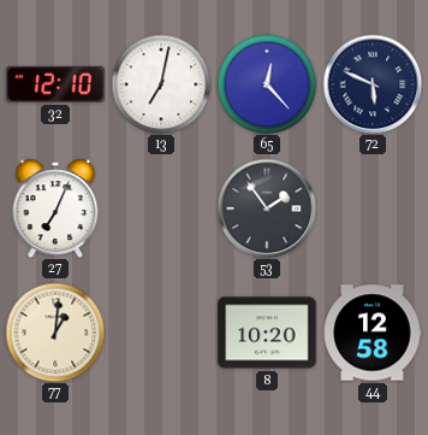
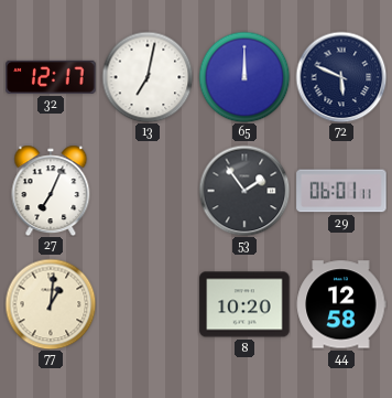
32: 12:10 -> 12:17 (51, 77)
65: 12:23 -> 12:00 (244, 77)
29: none -> 06:01 (341, 191)
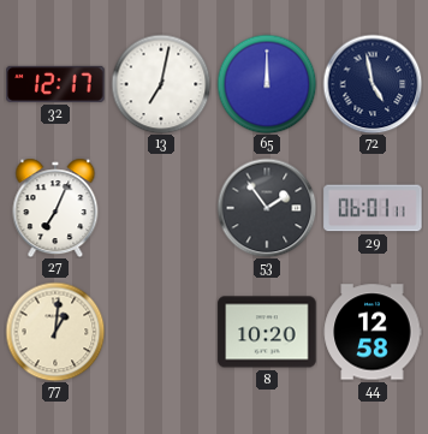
72: 5:49 -> 4:58 (373, 84)
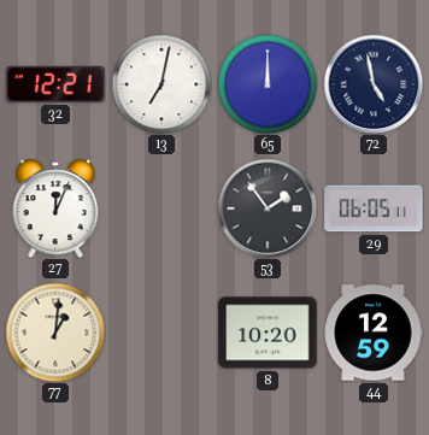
32: 12:17 -> 12:21 (55, 84)
27: 7:04 -> 12:04 (55, 208)
29: 06:01 -> 06:05 (374, 208)
44: 12:58 -> 12:59 (374, 333)
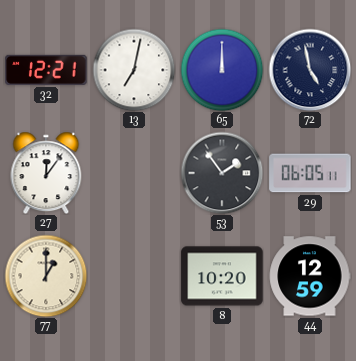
27: 12:04 -> 12:06 (46, 173)
77: 1:01 -> 1:00 (46, 276)
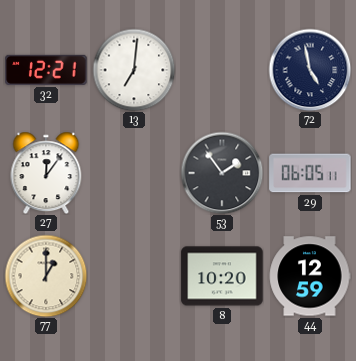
13: 7:02 -> 7:01 (134, 70)
65: 12:00 -> none (222, 70)
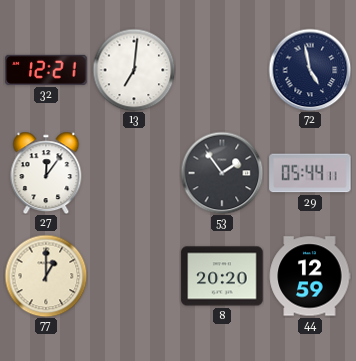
29: 06:05 -> 05:44 (310, 173)
8: 10:20 -> 20:20 (222, 276)
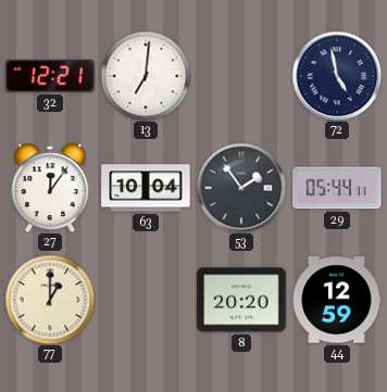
63: none -> 10:04 (146, 188)
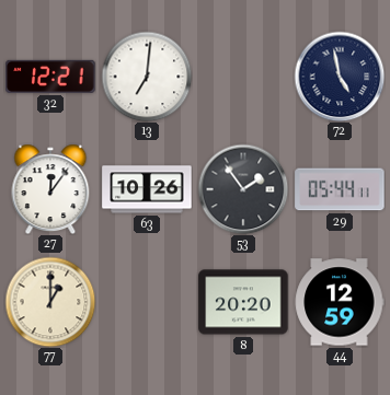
63: 10:04 -> 10:26 (147, 189)
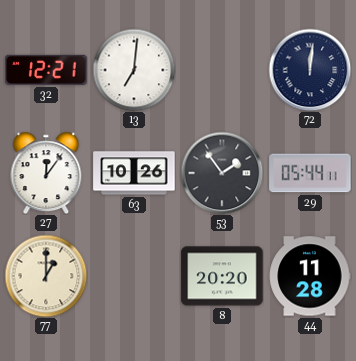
72: 4:58 -> 12:01 (310, 70)
44: 12:59 -> 11:28 (310, 276)
